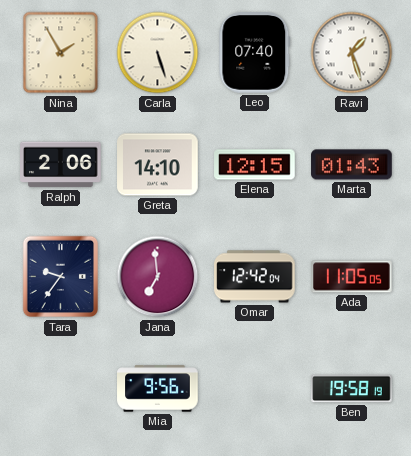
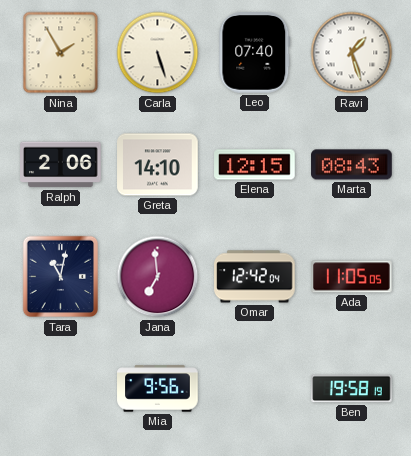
Marta: 01:43 -> 08:43 (352, 165)
Tara: 9:36 -> 11:02 (61, 277)
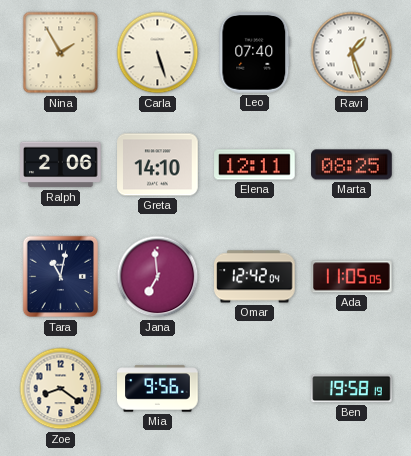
Elena: 12:15 -> 12:11 (255, 165)
Marta: 08:43 -> 08:25 (352, 165)
Zoe: none -> 8:21 (61, 389)
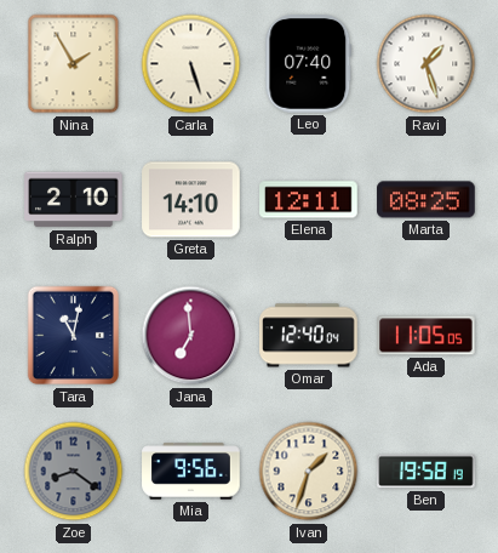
Ralph: 2:06 -> 2:10 (74, 200)
Omar: 12:42 -> 12:40 (309, 336)
Zoe dial: cream -> grey (74, 472)
Ivan: none -> 1:33 (309, 472)
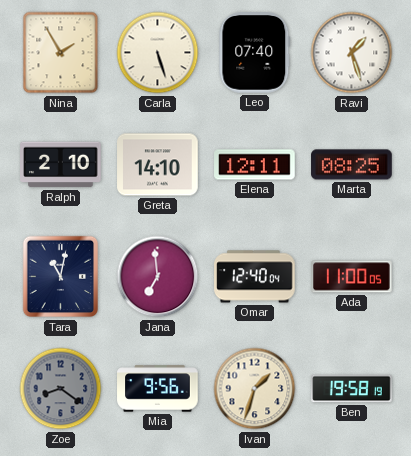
Ada: 11:05 -> 11:00 (352, 277)
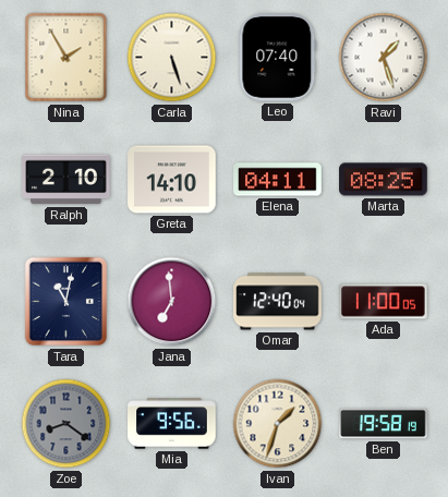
Elena: 12:11 -> 04:11 (278, 180)
